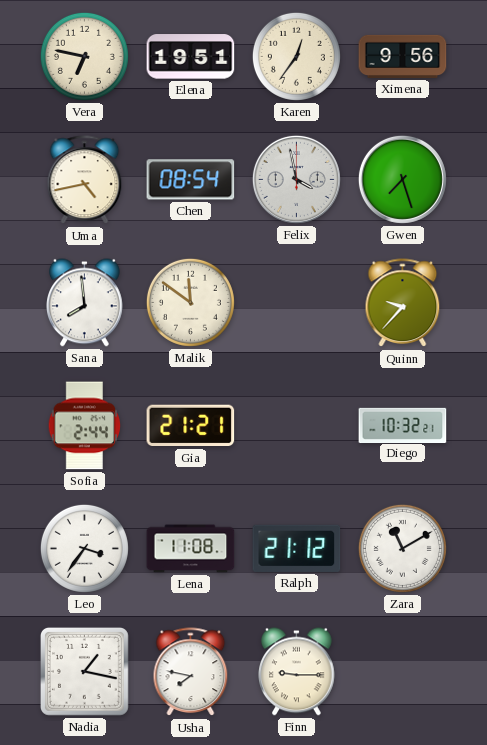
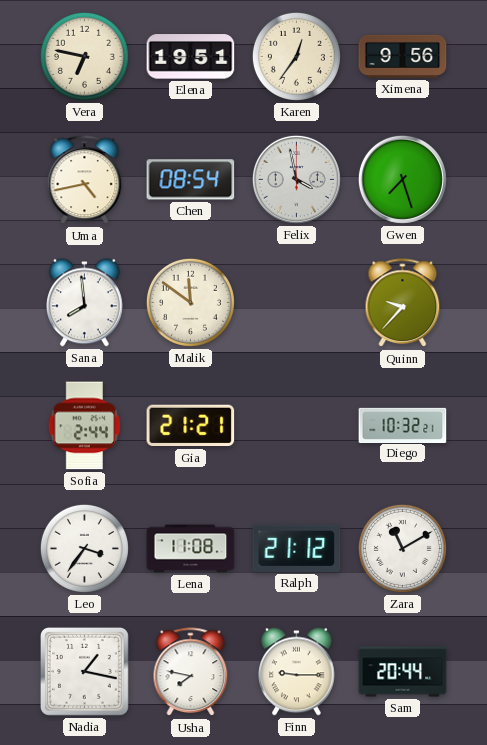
Sam: none -> 20:44 (403, 672)
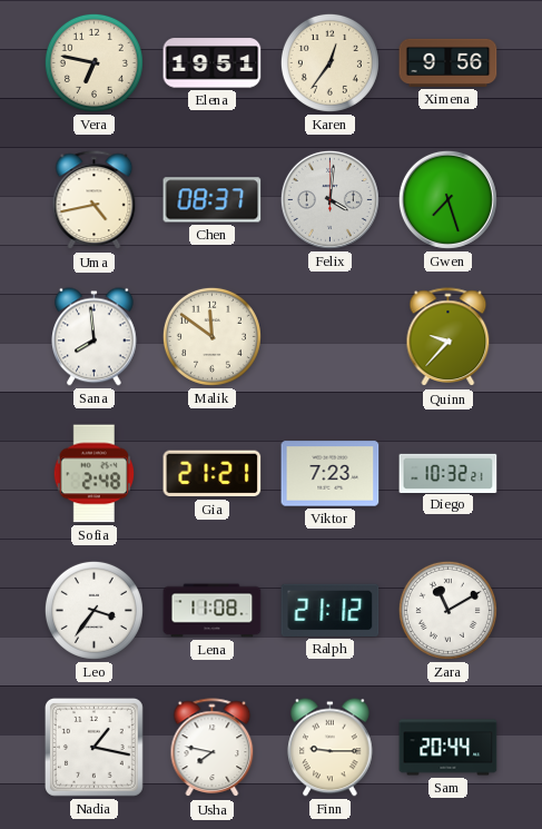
Chen: 08:54 -> 08:37 (213, 200)
Felix: 3:58 -> 4:01 (329, 199)
Sofia: 2:44 -> 2:48 (95, 474)
Viktor: none -> 7:23 (331, 474)
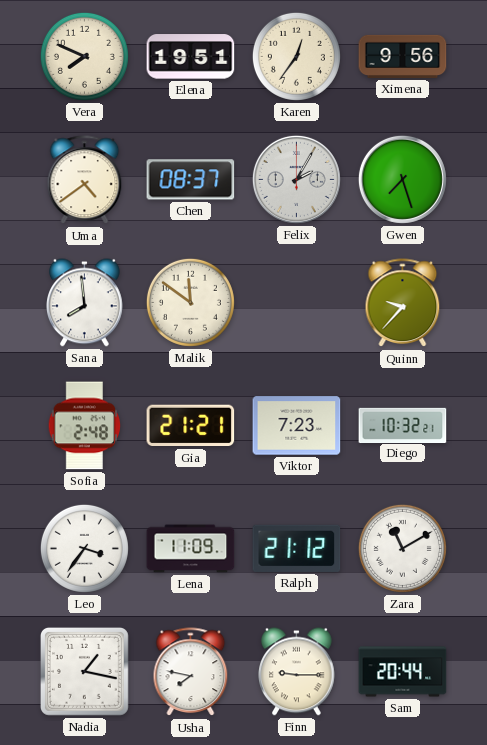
Vera: 6:47 -> 7:49 (84, 56)
Uma: 4:43 -> 4:39 (85, 180)
Felix: 4:01 -> 2:05 (296, 179)
Lena: 11:08 -> 11:09 (191, 549)
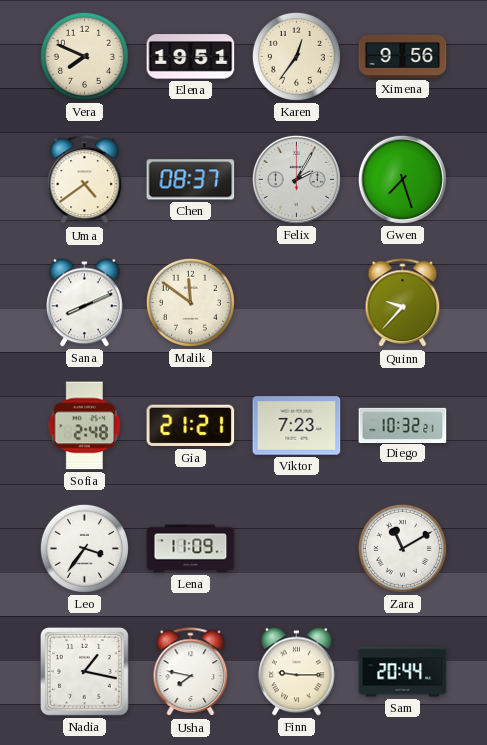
Sana: 7:59 -> 8:11 (85, 303)
Ralph: 21:12 -> none (297, 548)
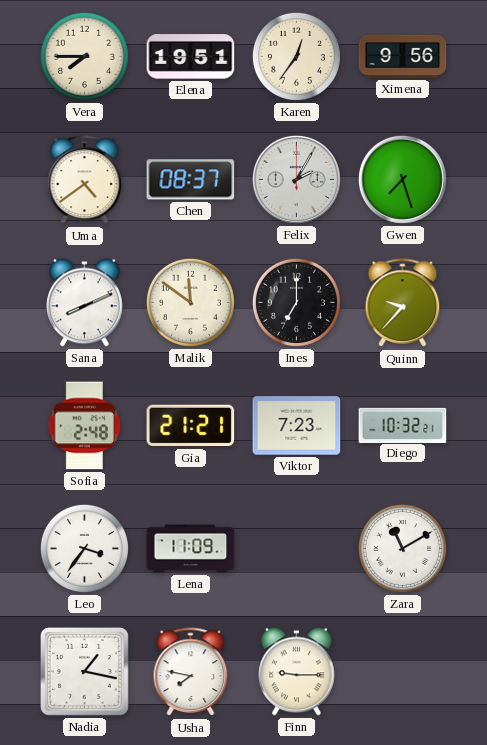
Vera: 7:49 -> 7:45 (84, 56)
Ines: none -> 7:00 (296, 302)
Sam: 20:44 -> none (403, 672)
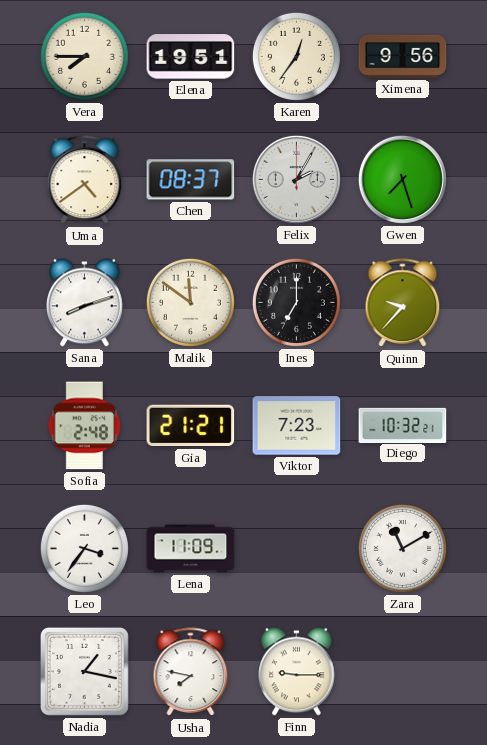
Sana: 8:11 -> 8:12 (85, 303)
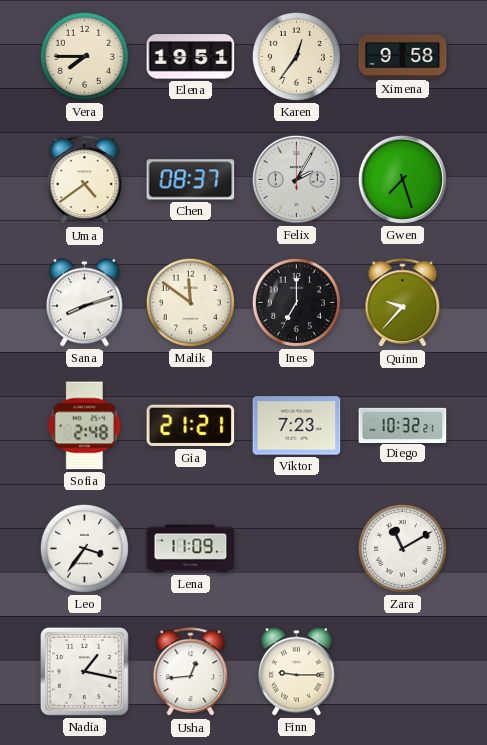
Ximena: 9:56 -> 9:58 (403, 56)
Usha: 7:47 -> 12:44 (191, 672)
